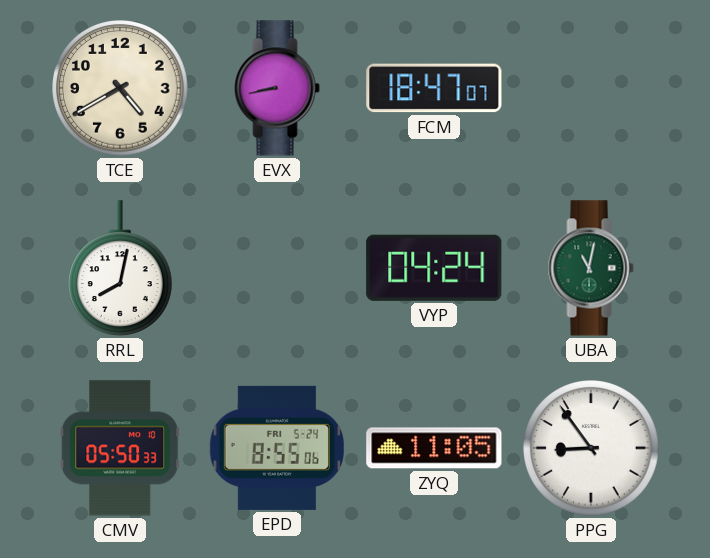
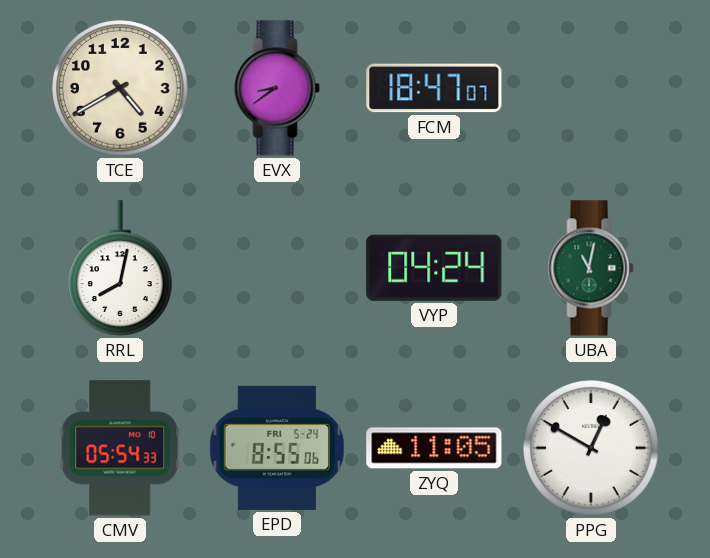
EVX: 8:43 -> 8:39 (277, 88)
CMV: 05:50 -> 05:54 (120, 448)
PPG: 8:54 -> 12:50 (592, 449)
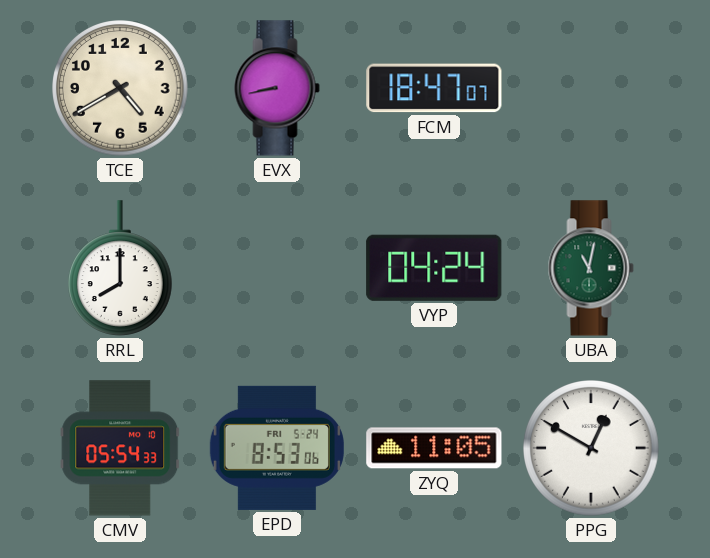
EVX: 8:39 -> 8:43 (277, 88)
RRL: 8:02 -> 8:00 (120, 268)
EPD: 8:55 -> 8:53 (277, 448)
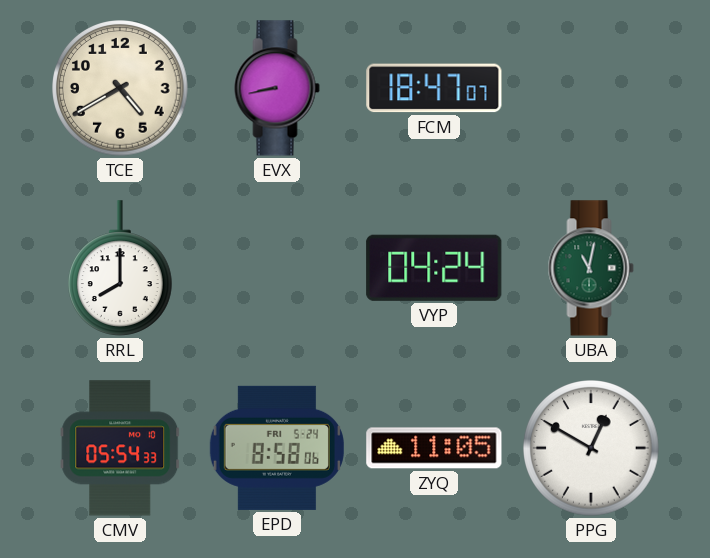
EPD: 8:53 -> 8:58 (277, 448)
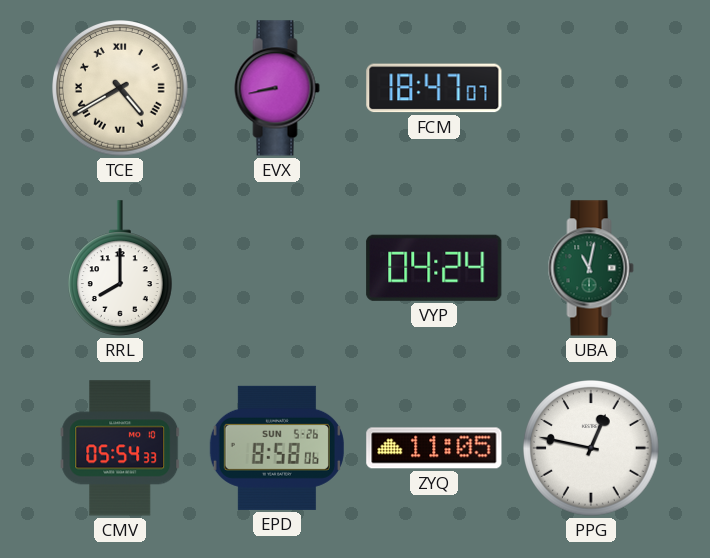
TCE numerals: Arabic -> Roman (121, 89)
EPD date: FRI 5-24 -> SUN 5-26 (277, 448)
PPG: 12:50 -> 12:47 (592, 449)
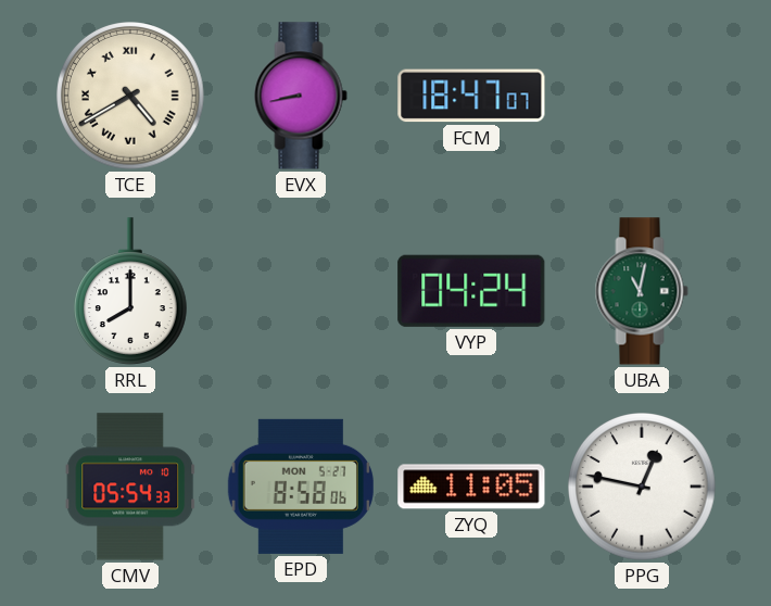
EPD date: SUN 5-26 -> MON 5-27 (301, 487)
